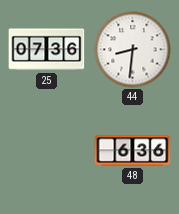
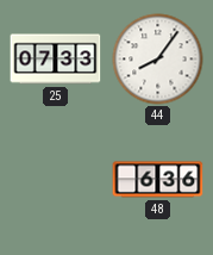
25: 07:36 -> 07:33 (56, 60)
44: 8:31 -> 8:06 (158, 60)
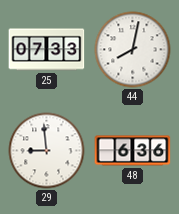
44: 8:06 -> 8:02 (133, 50)
29: none -> 8:59 (47, 151)
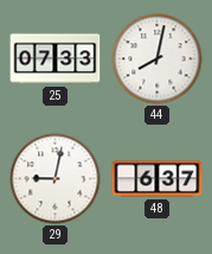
29: 8:59 -> 9:02 (56, 179)
48: 6:36 -> 6:37 (158, 179)
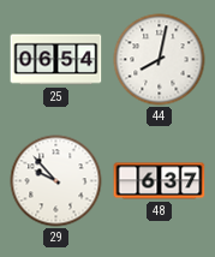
25: 07:33 -> 06:54 (56, 60)
29: 9:02 -> 9:53 (56, 181)
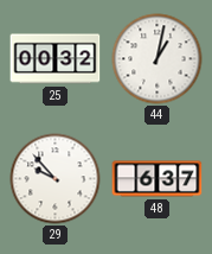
25: 06:54 -> 00:32 (56, 59)
44: 8:02 -> 1:02 (158, 59)
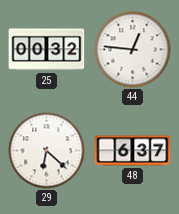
44: 1:02 -> 12:46 (133, 50)
29: 9:53 -> 6:22 (47, 151)
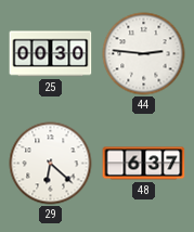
25: 00:32 -> 00:30 (51, 54)
44: 12:46 -> 2:46 (144, 54)
